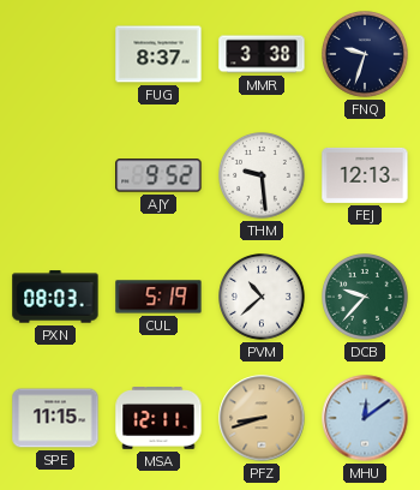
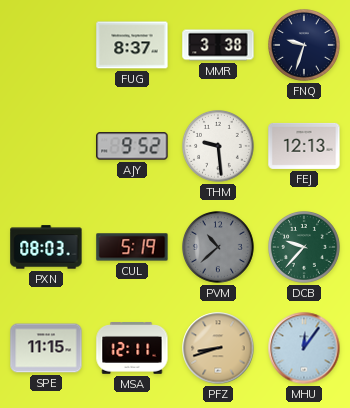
PVM dial: white -> grey (219, 248)
MHU: 12:09 -> 12:06 (304, 348)
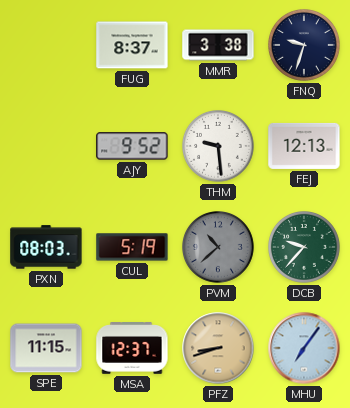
MSA: 12:11 -> 12:37 (132, 348)
MHU: 12:06 -> 7:06 (304, 348)
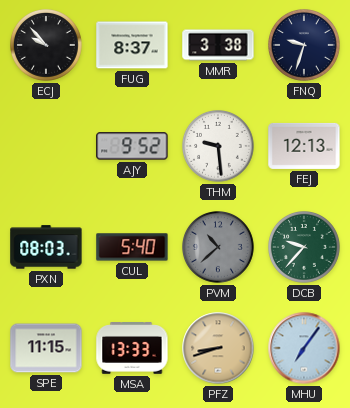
ECJ: none -> 9:53 (47, 46)
CUL: 5:19 -> 5:40 (132, 247)
MSA: 12:37 -> 13:33 (132, 348)
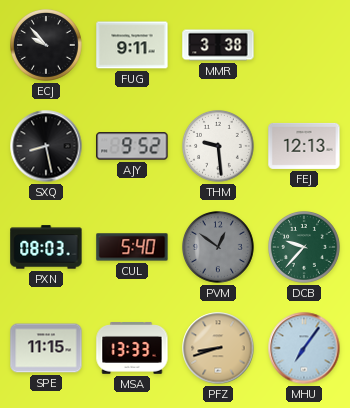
FUG: 8:37 -> 9:11 (132, 45)
FNQ: 9:33 -> none (305, 46)
SXQ: none -> 8:28 (46, 146)
PVM: 10:38 -> 12:51 (219, 248)
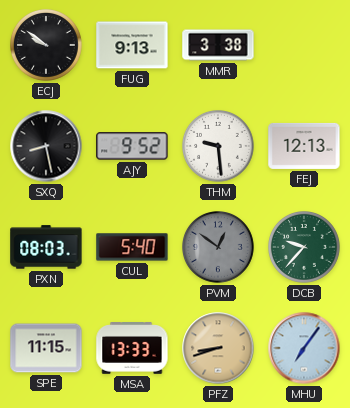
ECJ: 9:53 -> 9:51 (47, 46)
FUG: 9:11 -> 9:13 (132, 45)
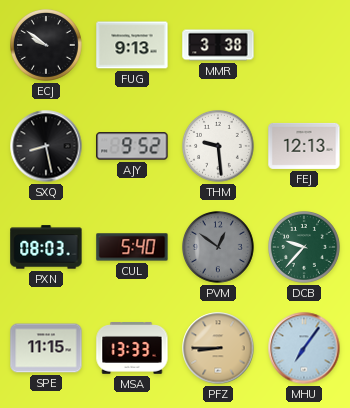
PFZ: 8:42 -> 8:45 (218, 348)
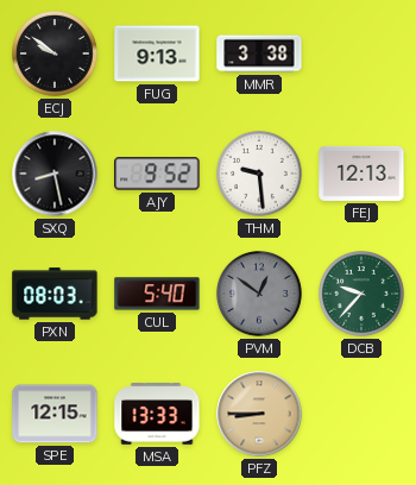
SPE: 11:15 -> 12:15 (55, 414)
MHU: 7:06 -> none (304, 348)
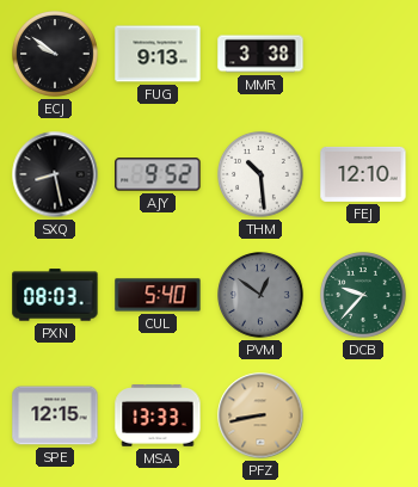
THM: 9:29 -> 10:29 (262, 175)
FEJ: 12:13 -> 12:10 (363, 174)
PFZ: 8:45 -> 8:43 (260, 415)
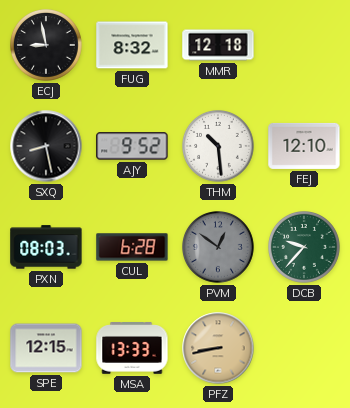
ECJ: 9:51 -> 8:58 (47, 46)
FUG: 9:13 -> 8:32 (132, 45)
MMR: 3:38 -> 12:18 (218, 45)
CUL: 5:40 -> 6:28 (132, 247)
